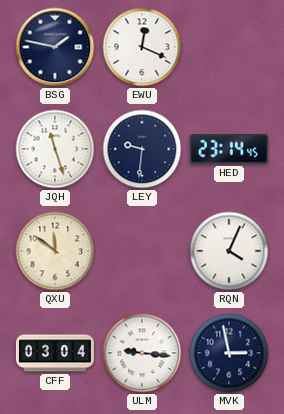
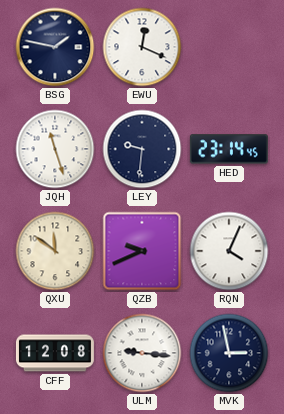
QZB: none -> 9:41 (142, 251)
CFF: 03:04 -> 12:08 (55, 353)
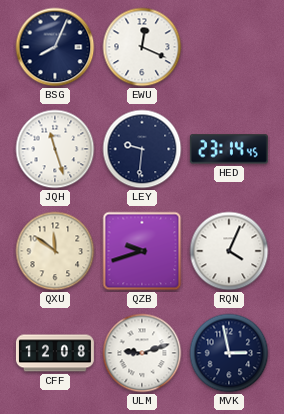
BSG: 1:47 -> 8:04 (55, 47)
QZB: 9:41 -> 9:42 (142, 251)
ULM: 9:16 -> 9:12 (142, 353)
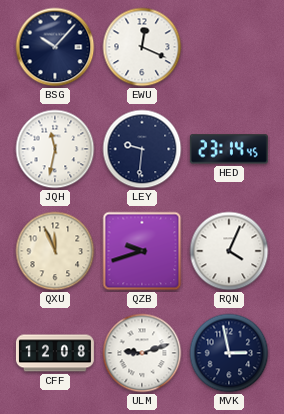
BSG: 8:04 -> 10:07 (55, 47)
JQH: 11:27 -> 11:32 (55, 149)
QXU: 11:51 -> 11:56 (55, 251)
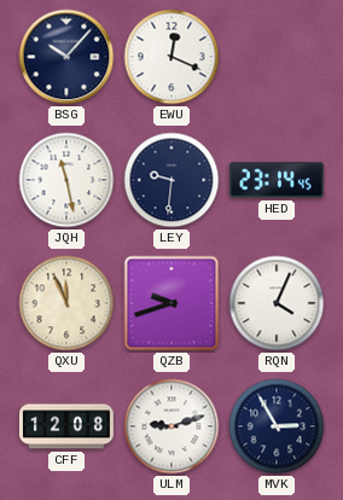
JQH: 11:32 -> 11:28 (66, 180)
MVK: 2:58 -> 2:55 (277, 426)
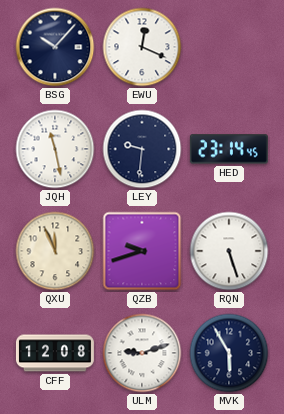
RQN: 4:04 -> 5:27 (229, 251)
MVK: 2:55 -> 5:55 (229, 353)
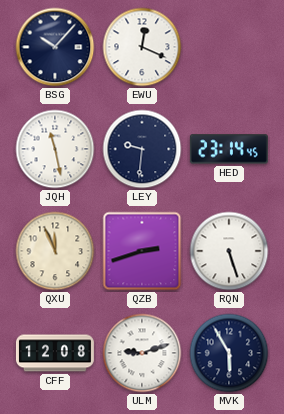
QZB: 9:42 -> 2:42 (142, 251)
